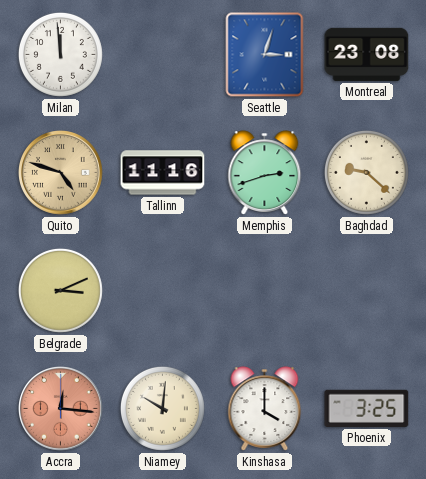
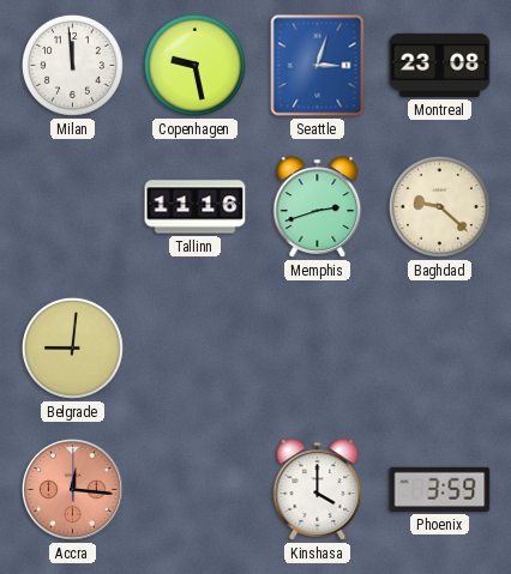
Copenhagen: none -> 9:28 (194, 65)
Quito: 4:48 -> none (61, 173)
Belgrade: 3:11 -> 9:01 (72, 348)
Niamey: 10:01 -> none (162, 408)
Phoenix: 3:25 -> 3:59 (440, 489)
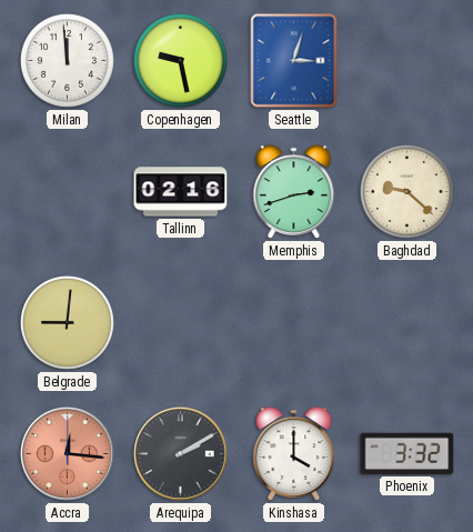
Montreal: 23:08 -> none (440, 65)
Tallinn: 11:16 -> 02:16 (181, 192)
Arequipa: none -> 2:10 (181, 454)
Phoenix: 3:59 -> 3:32 (407, 453)
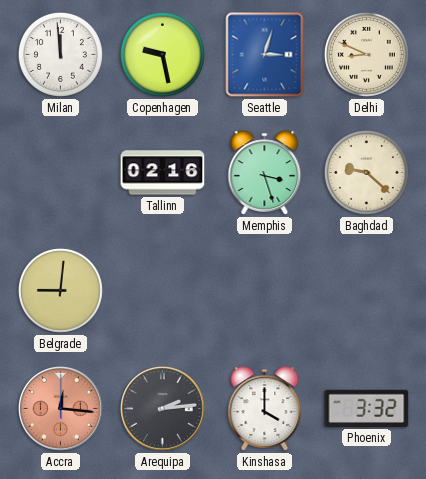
Delhi: none -> 8:49 (366, 54)
Memphis: 2:42 -> 3:27 (265, 173)
Arequipa: 2:10 -> 2:14 (163, 409)
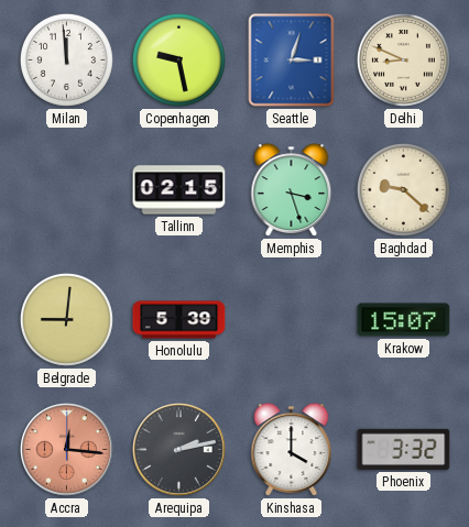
Tallinn: 02:16 -> 02:15 (179, 190)
Honolulu: none -> 5:39 (179, 320)
Krakow: none -> 15:07 (404, 320)
Arequipa: 2:14 -> 2:13 (179, 450)
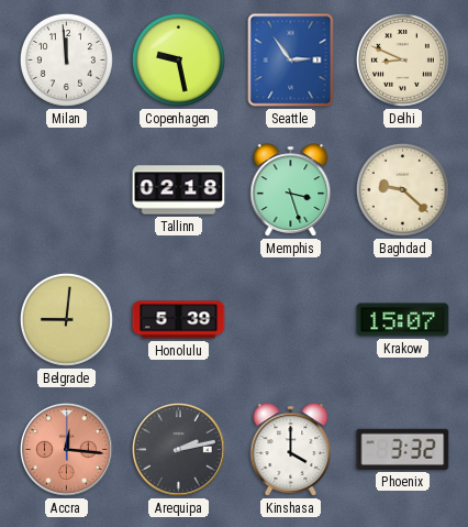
Seattle: 3:03 -> 2:54 (291, 61)
Tallinn: 02:15 -> 02:18 (179, 190)
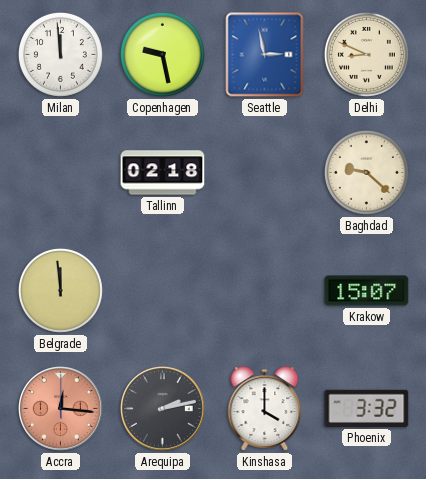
Seattle: 2:54 -> 2:58 (265, 55)
Memphis: 3:27 -> none (291, 190)
Belgrade: 9:01 -> 11:59 (60, 290)
Honolulu: 5:39 -> none (179, 320)
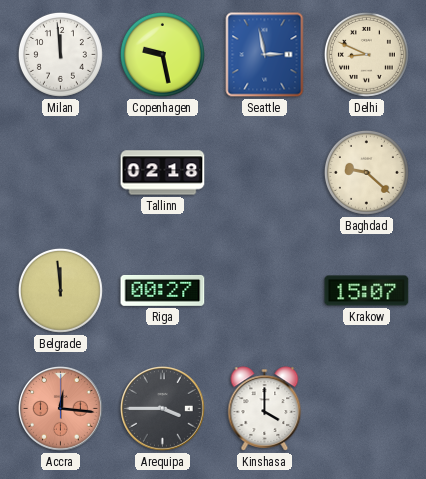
Riga: none -> 00:27 (163, 290)
Arequipa: 2:13 -> 3:45 (163, 409)
Phoenix: 3:32 -> none (367, 408)
